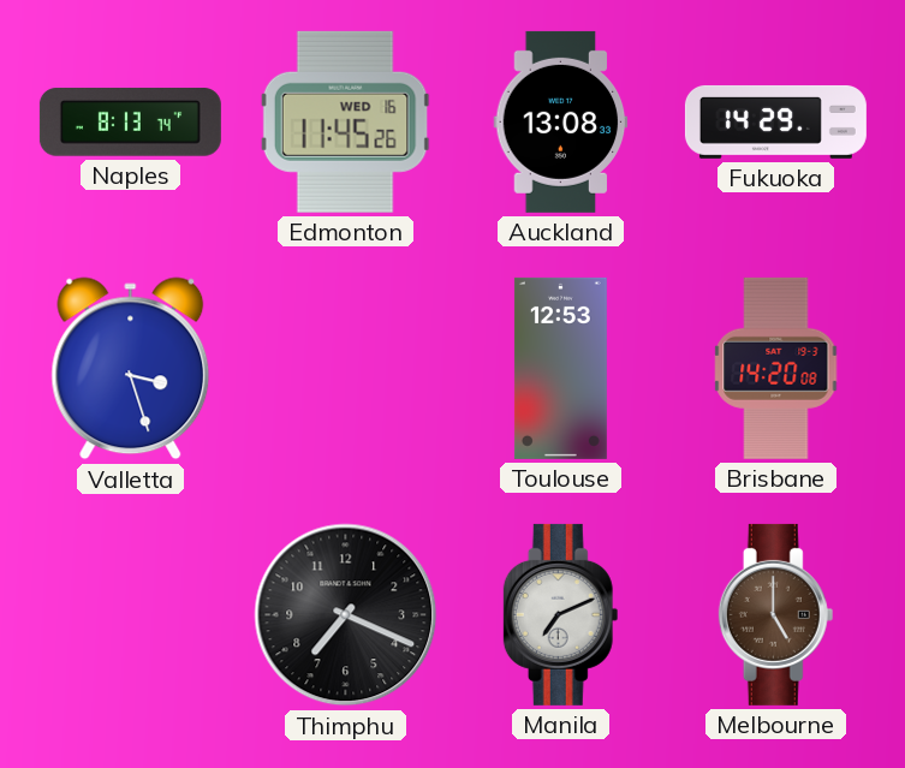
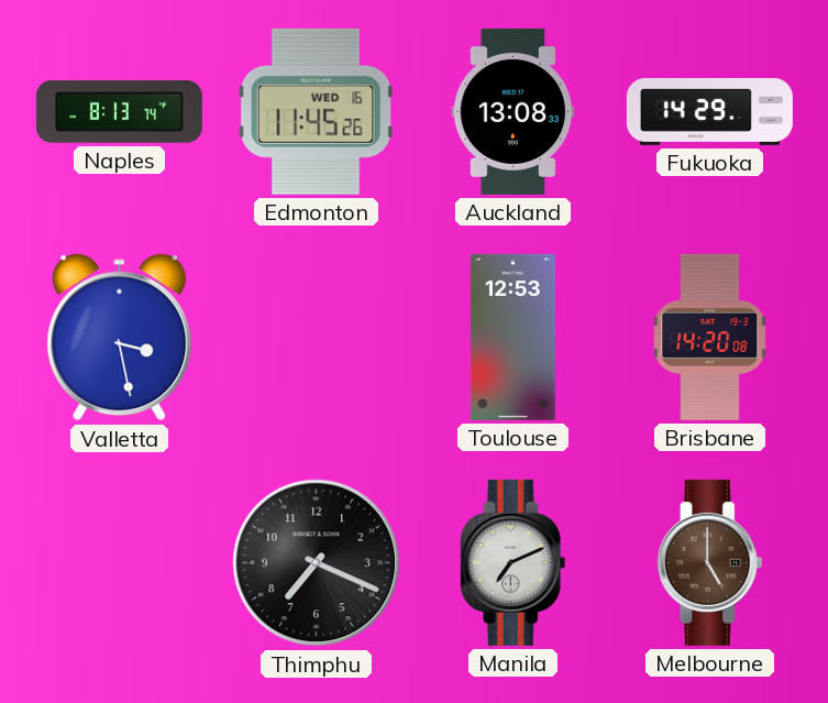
Valletta: 3:27 -> 3:28 (120, 338)
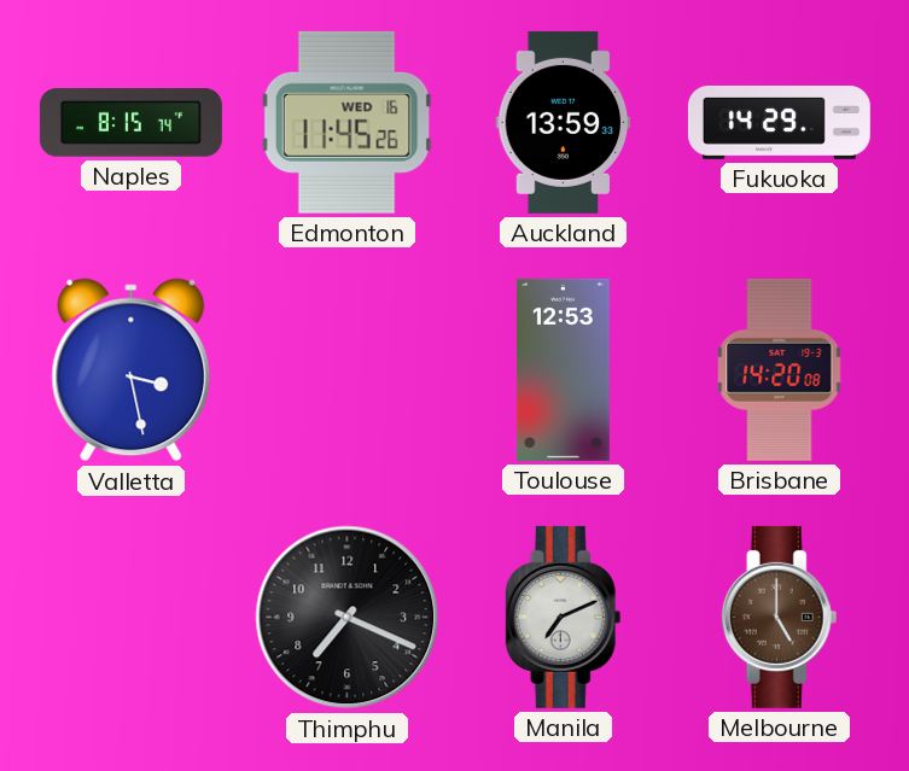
Naples: 8:13 -> 8:15 (130, 123)
Auckland: 13:08 -> 13:59 (564, 122)
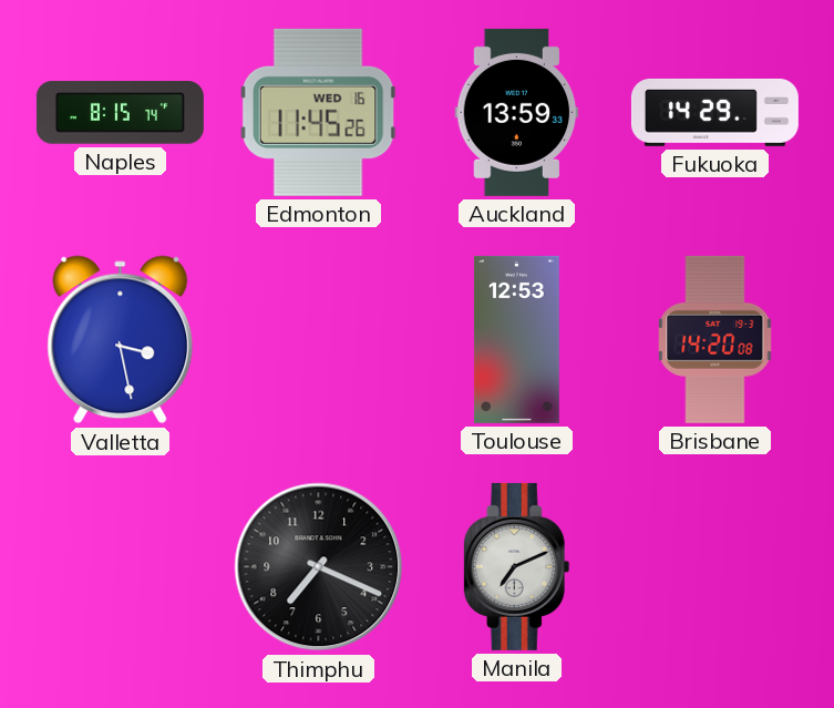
Melbourne: 5:00 -> none (780, 617)
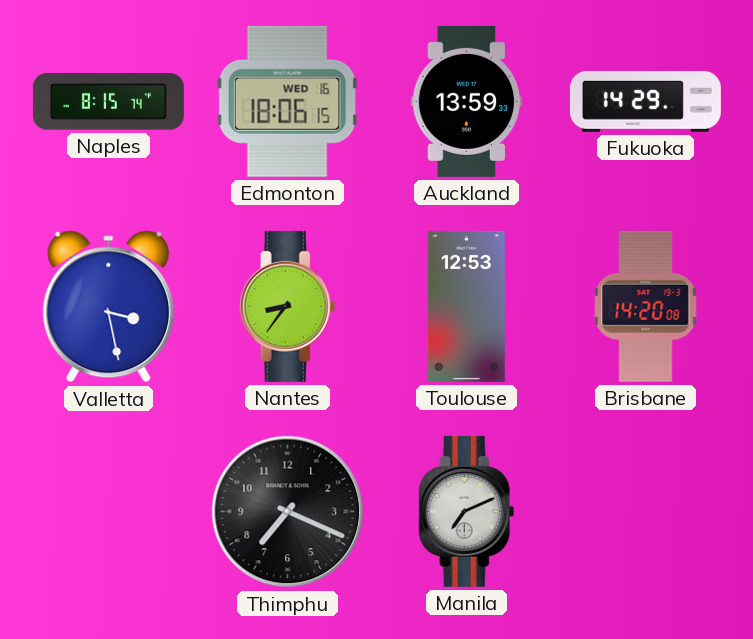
Edmonton: 11:45 -> 18:06 (287, 101)
Nantes: none -> 8:36 (288, 306)
